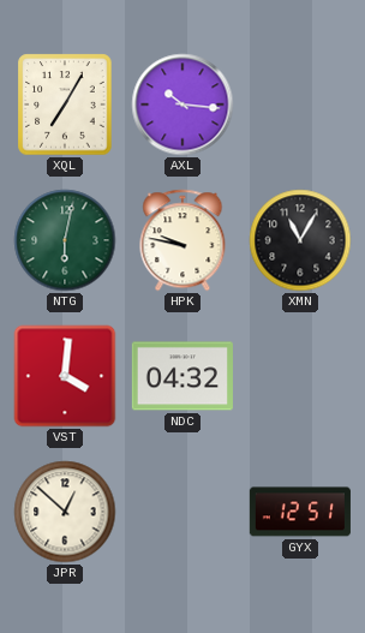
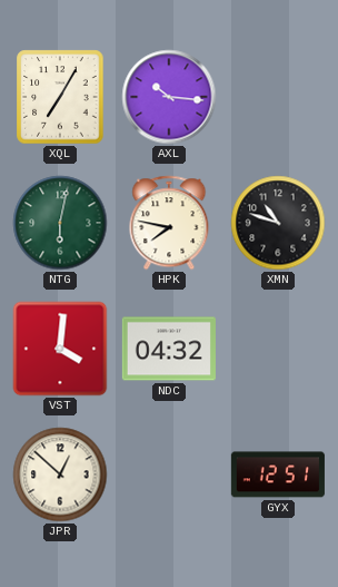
HPK: 9:47 -> 7:47 (169, 223)
XMN: 11:05 -> 10:48 (278, 223)
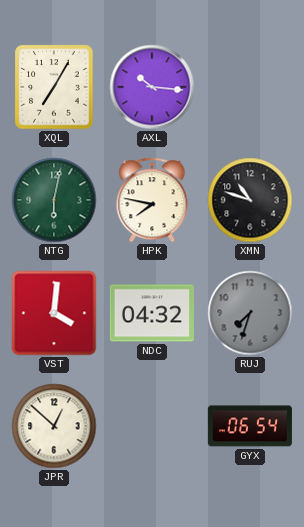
RUJ: none -> 7:33 (250, 313)
GYX: 12:51 -> 06:54 (250, 426)
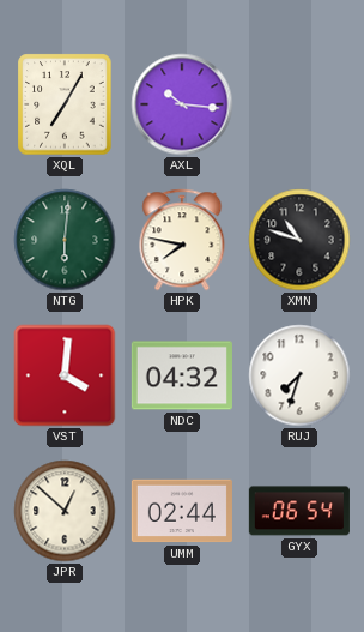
NTG: 6:02 -> 6:01 (65, 240)
RUJ dial: grey -> white (299, 375)
UMM: none -> 02:44 (182, 511)
